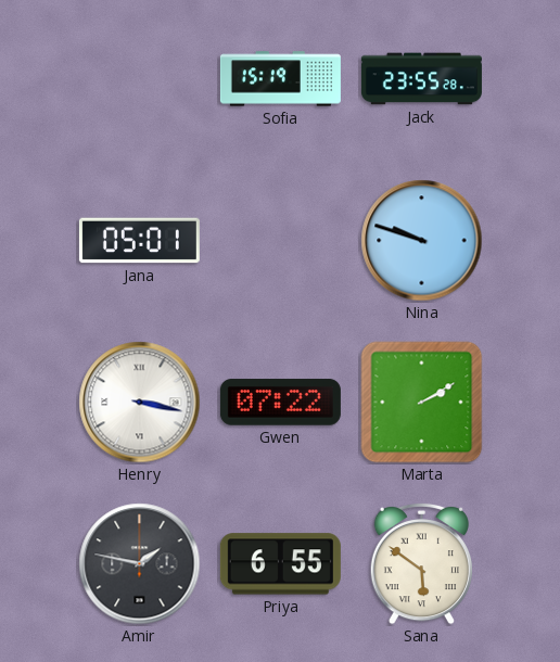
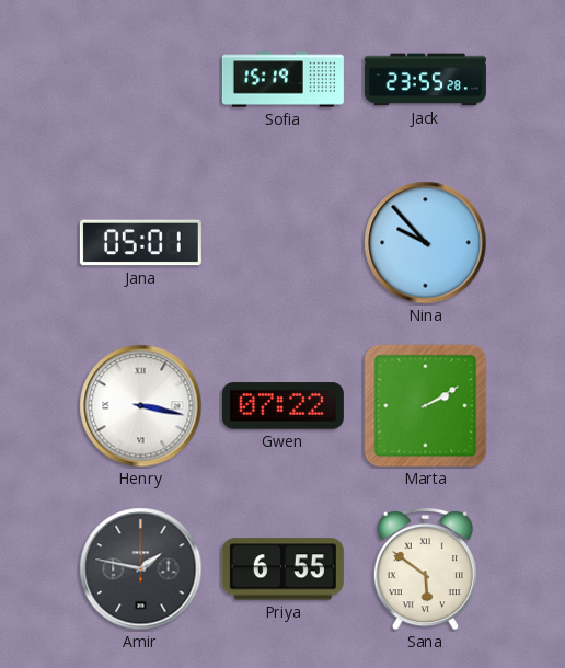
Nina: 9:48 -> 9:53 (426, 243)
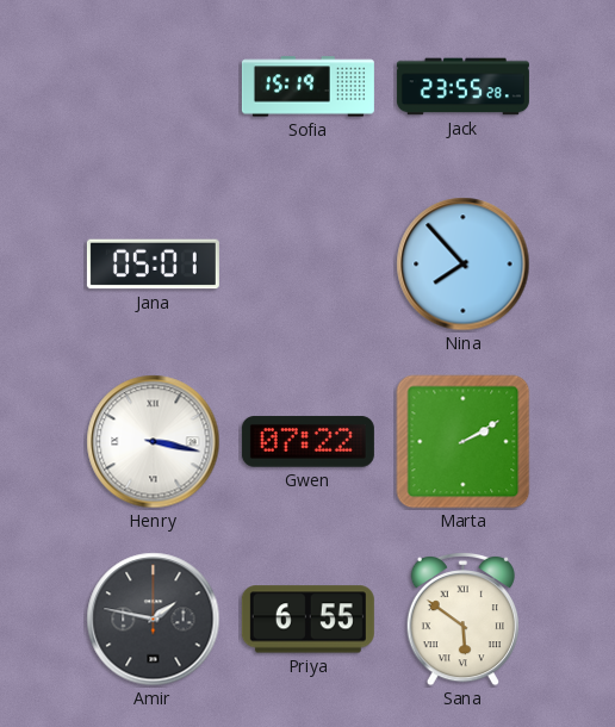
Nina: 9:53 -> 7:53 (464, 265)
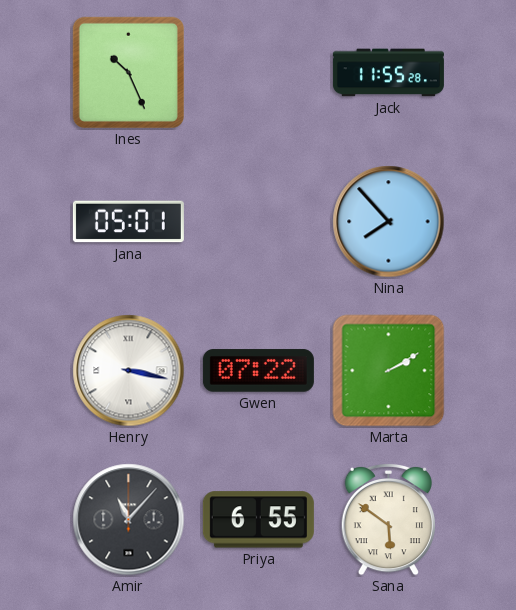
Ines: none -> 10:26 (128, 72)
Sofia: 15:19 -> none (307, 87)
Jack: 23:55 -> 11:55 (388, 73)
Amir: 1:47 -> 11:07 (129, 520)
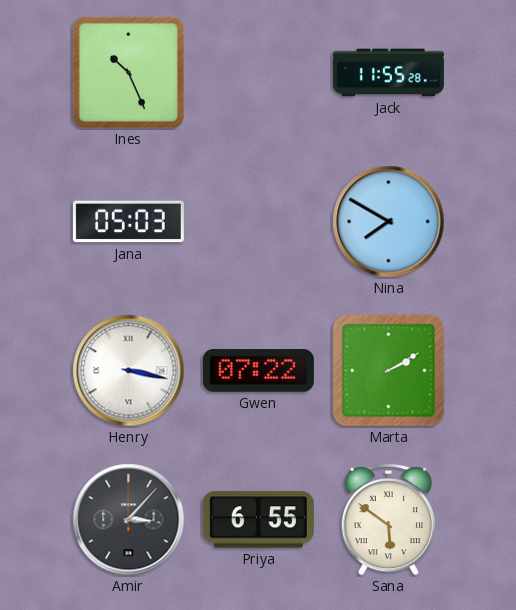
Jana: 05:01 -> 05:03 (128, 222)
Nina: 7:53 -> 7:50 (389, 222)
Amir: 11:07 -> 3:07 (129, 520)
